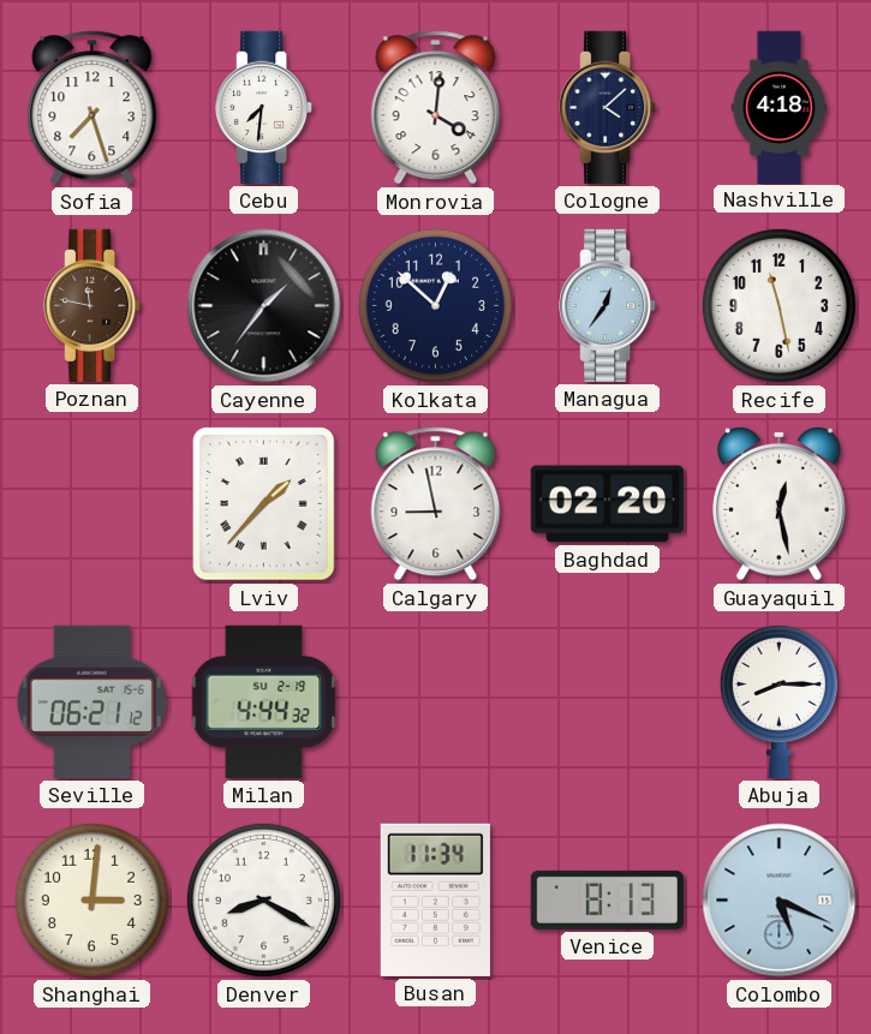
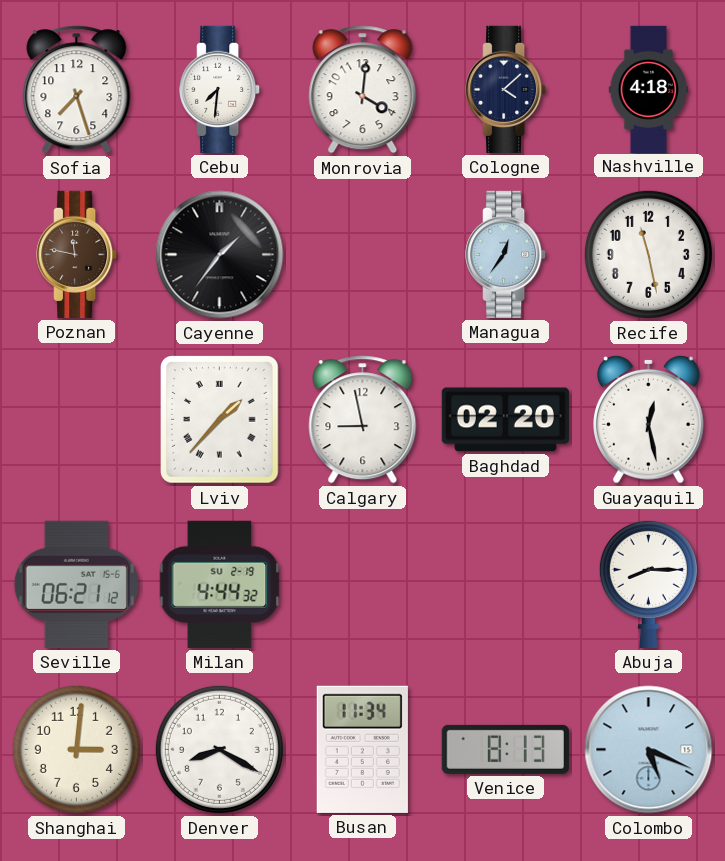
Kolkata: 12:52 -> none (435, 305)
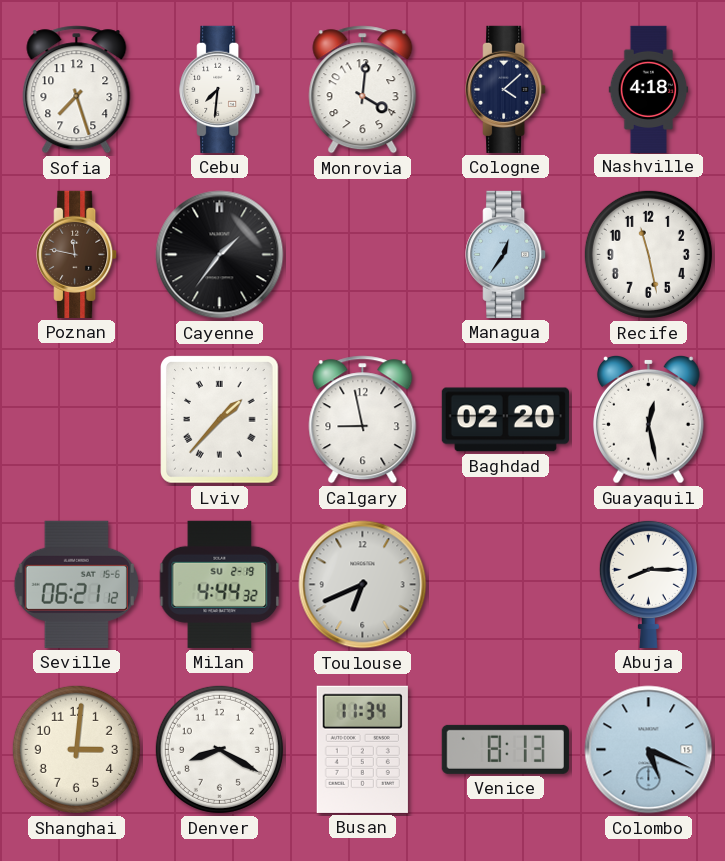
Toulouse: none -> 6:41 (363, 585)
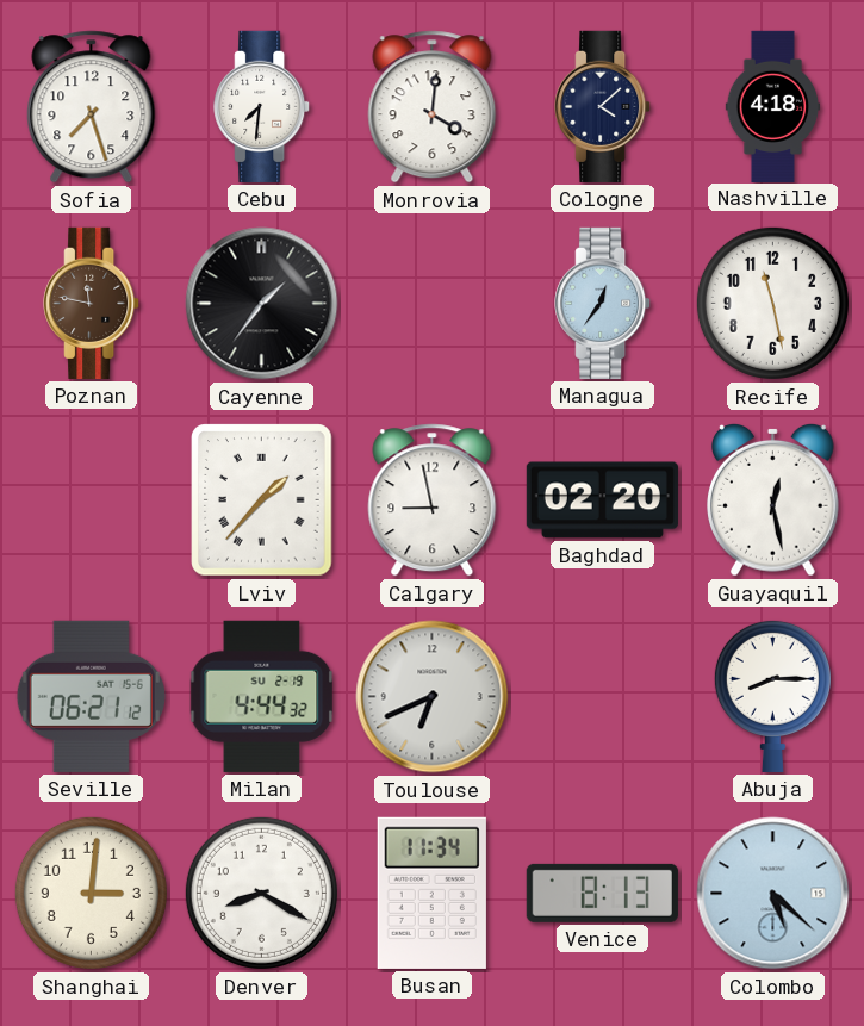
Colombo: 5:19 -> 5:22 (773, 894)
